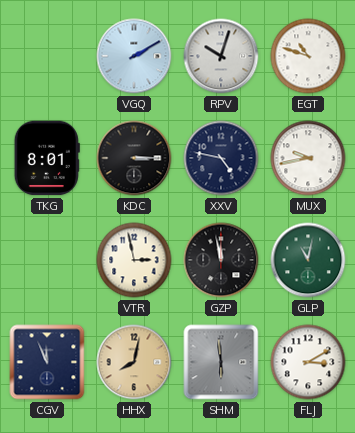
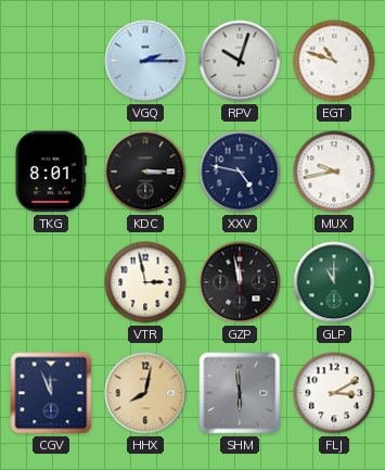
VGQ: 2:10 -> 2:15 (145, 61)
GLP: 11:02 -> 11:00 (334, 282)
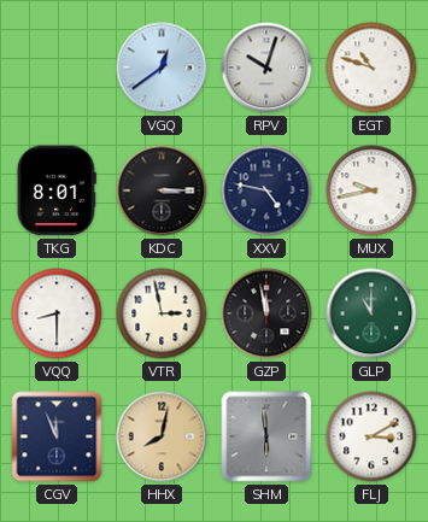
VGQ: 2:15 -> 12:39 (162, 68)
VQQ: none -> 8:30 (57, 313)
